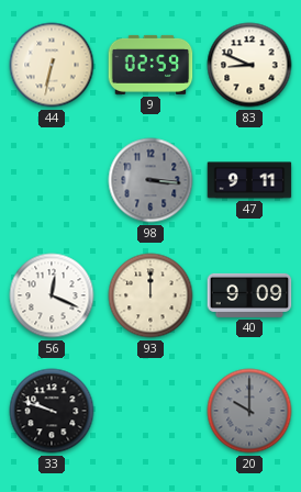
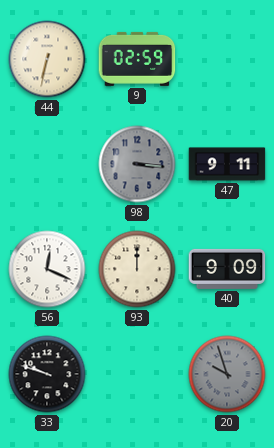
83: 8:49 -> none (249, 65)
20: 10:00 -> 9:57 (227, 374)
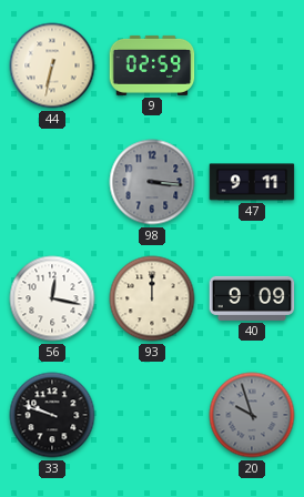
56: 12:19 -> 12:17 (52, 298)
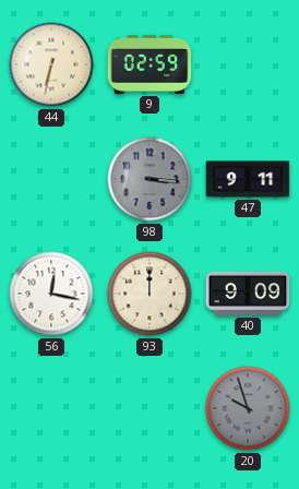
33: 9:48 -> none (52, 415)
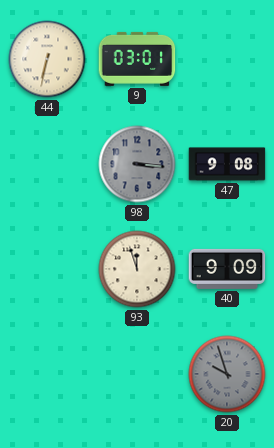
9: 02:59 -> 03:01 (137, 59)
47: 9:11 -> 9:08 (227, 164)
56: 12:17 -> none (51, 294)
93: 12:00 -> 11:57 (137, 269)
